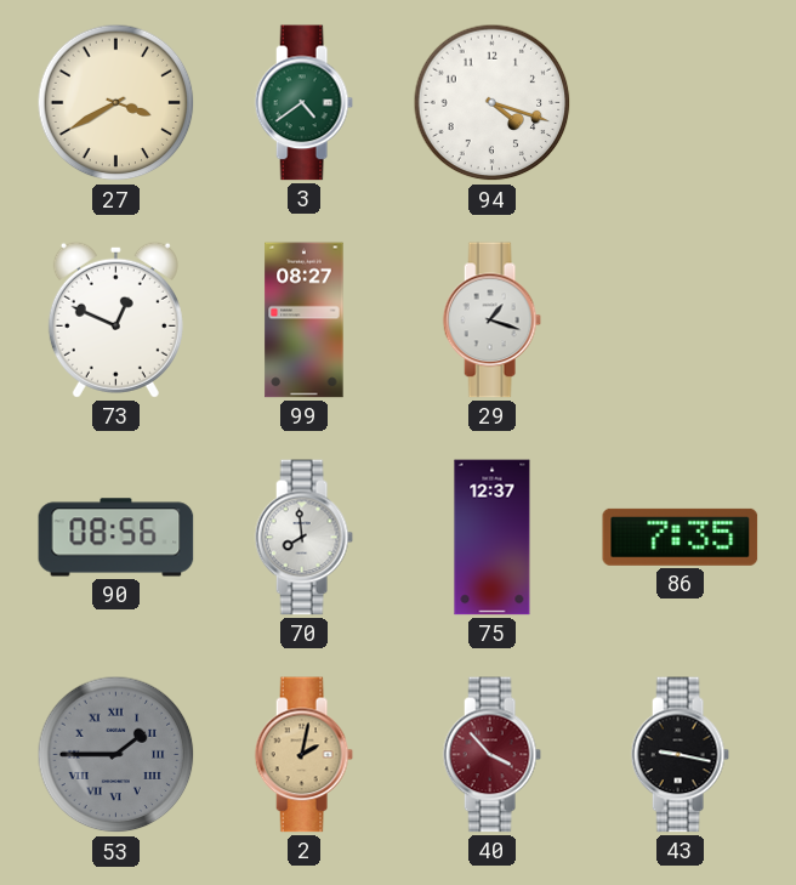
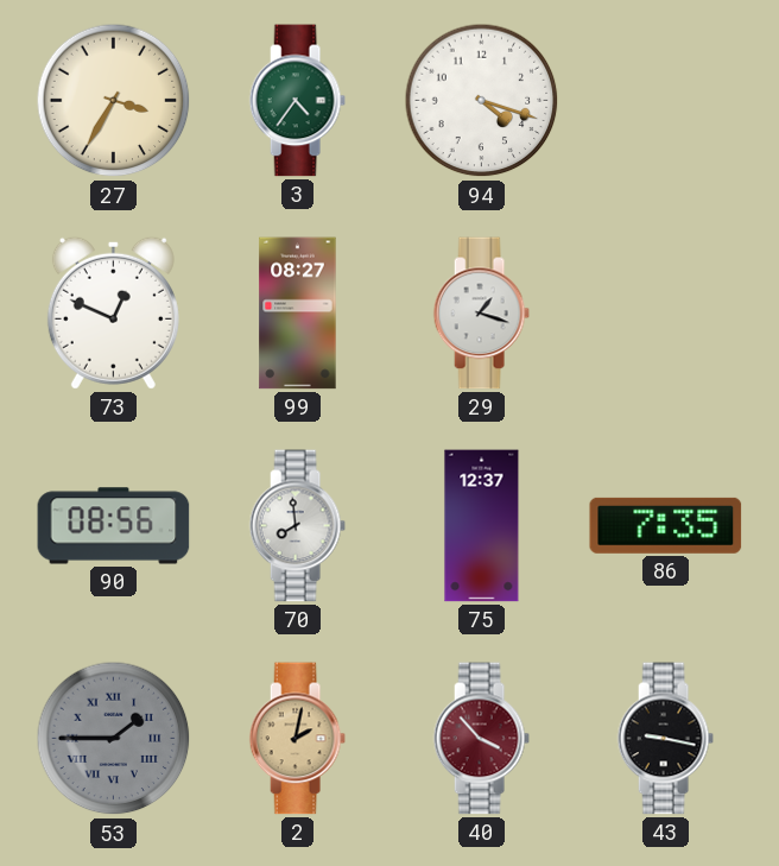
27: 3:40 -> 3:35 (114, 101)
3: 4:39 -> 4:36 (297, 101)
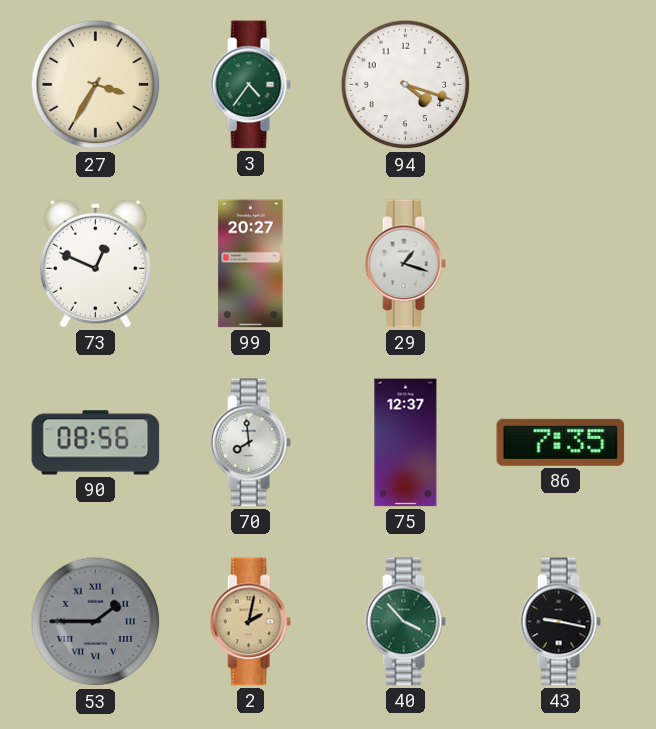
99: 08:27 -> 20:27 (251, 264)
40 dial: burgundy -> green (405, 622)
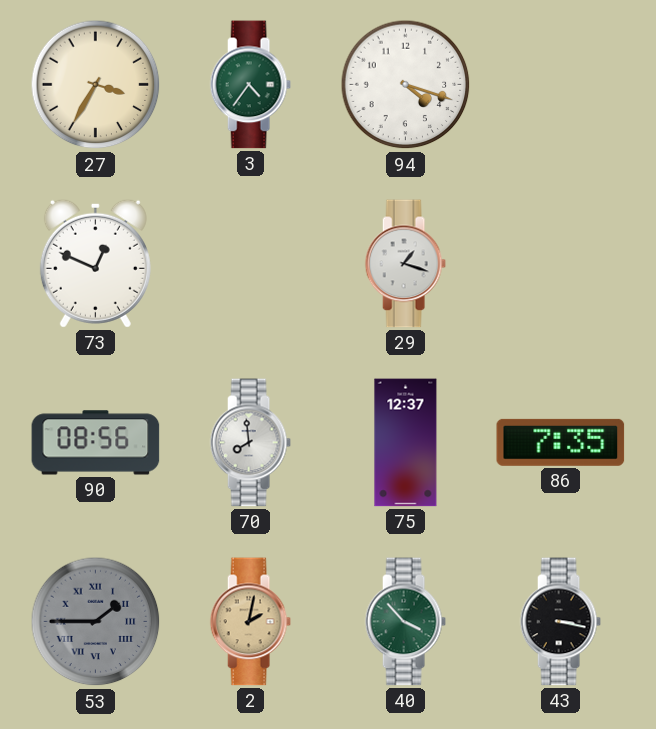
99: 20:27 -> none (251, 264)
43: 9:17 -> 3:17 (560, 622)
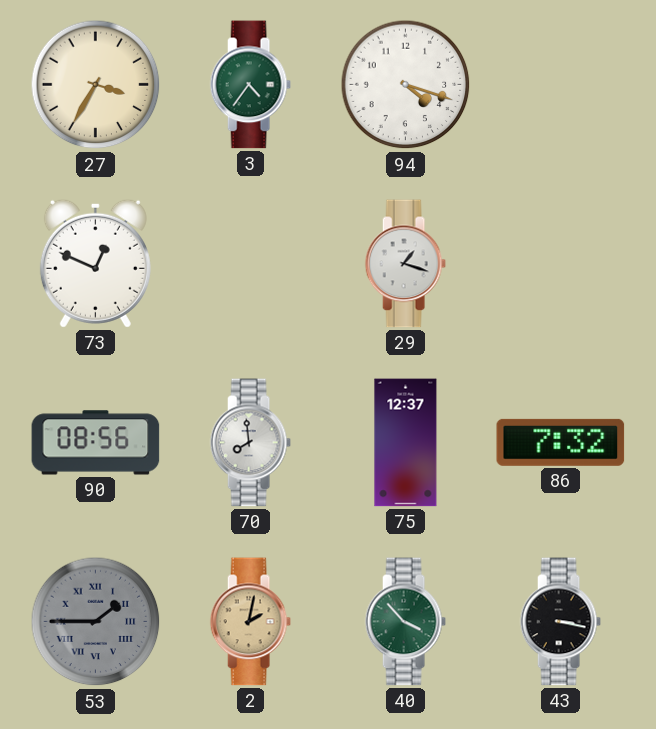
86: 7:35 -> 7:32 (561, 442)
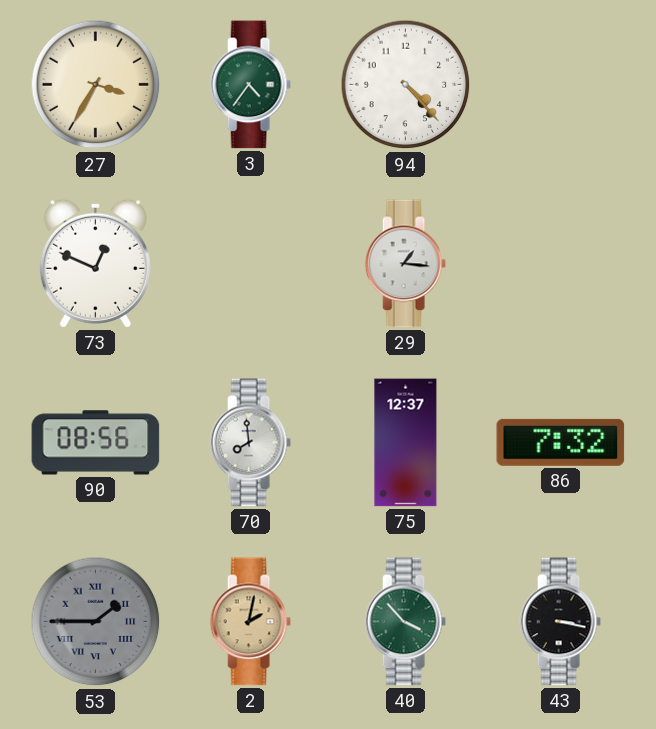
94: 4:18 -> 4:23 (406, 85)
29: 1:18 -> 1:16 (405, 264)
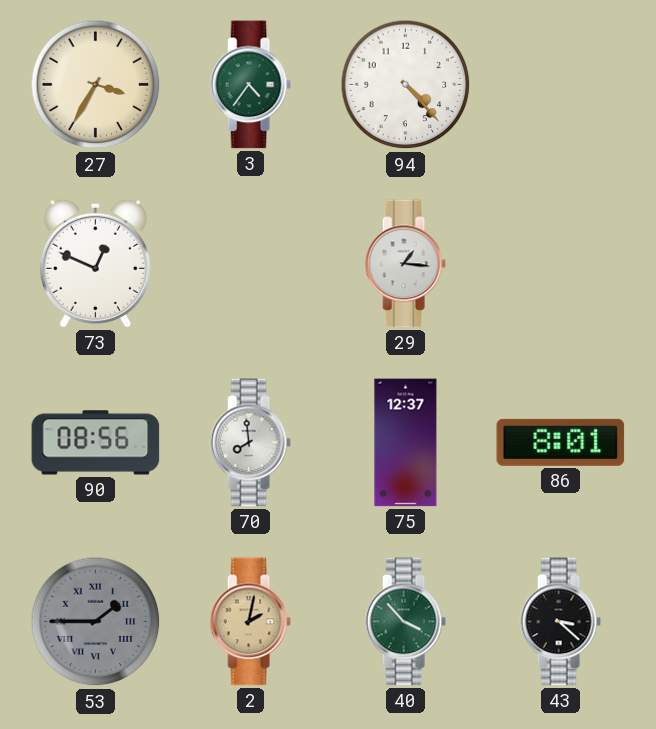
86: 7:32 -> 8:01 (561, 442)
43: 3:17 -> 3:22 (560, 622)
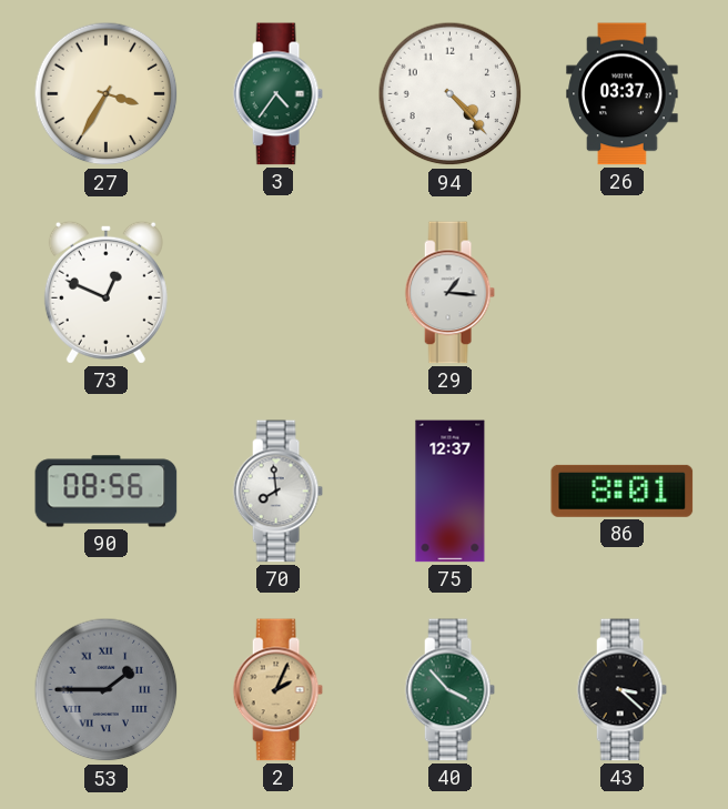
26: none -> 03:37 (623, 94)
2: 2:02 -> 2:04 (277, 690)
